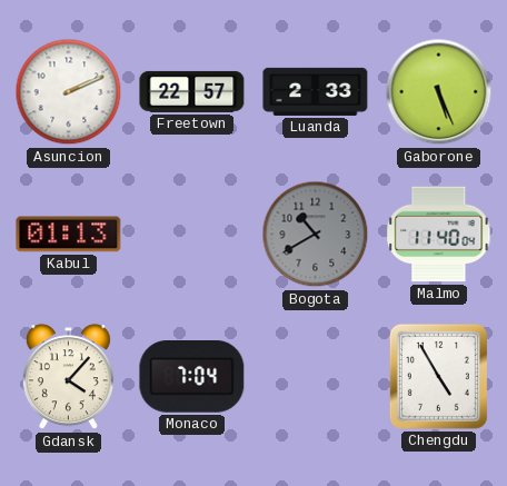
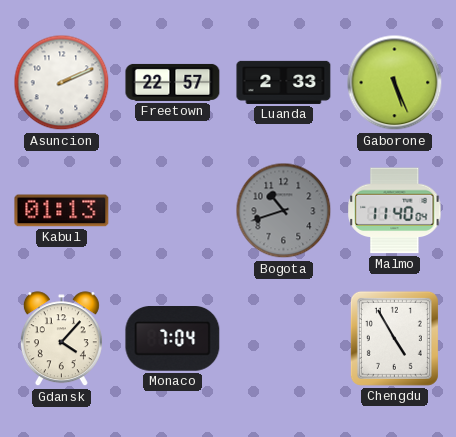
Bogota: 10:40 -> 10:42 (284, 211)
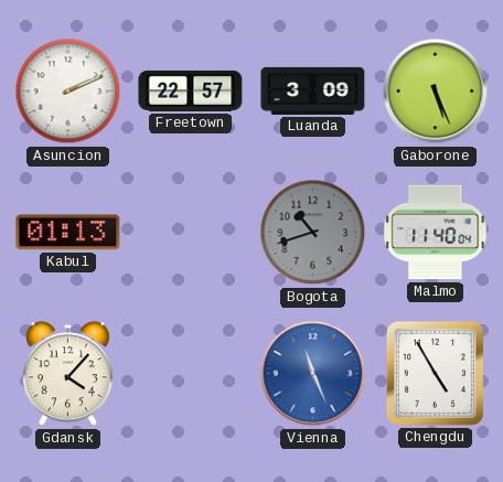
Luanda: 2:33 -> 3:09 (313, 90)
Monaco: 7:04 -> none (173, 339)
Vienna: none -> 11:26 (313, 374)
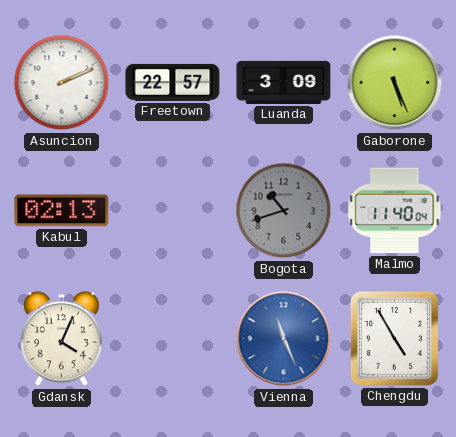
Kabul: 01:13 -> 02:13 (62, 211)
Gdansk: 4:07 -> 4:04 (61, 339)
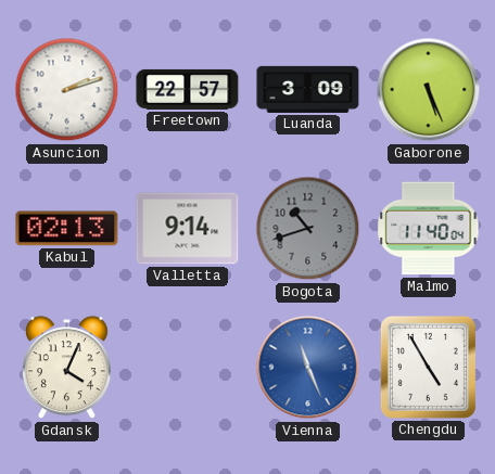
Asuncion: 2:11 -> 2:12 (67, 90)
Valletta: none -> 9:14 (188, 229)
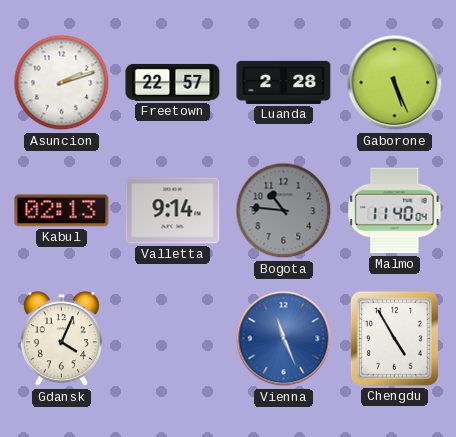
Luanda: 3:09 -> 2:28 (284, 82)
Bogota: 10:42 -> 10:46 (284, 211)
